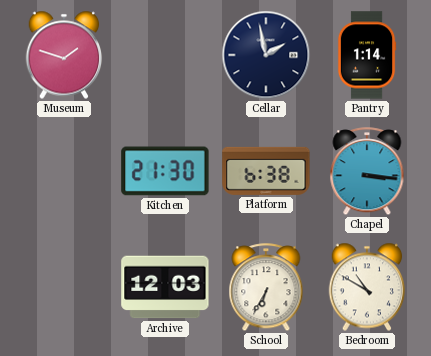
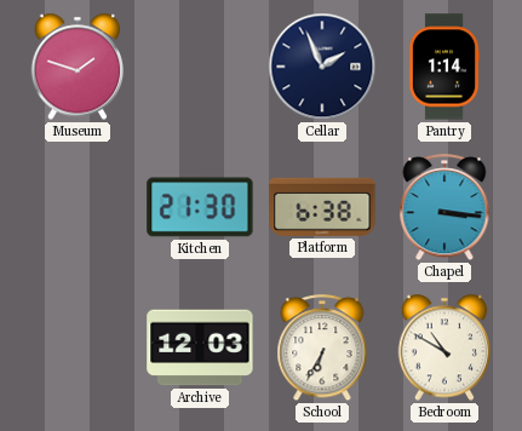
Cellar: 1:58 -> 1:56 (322, 67)
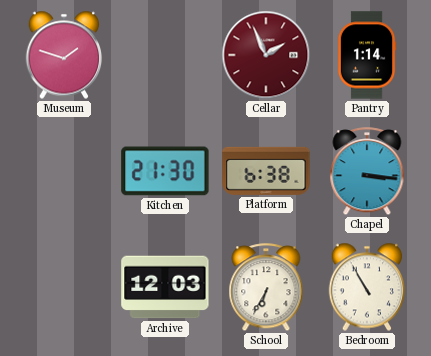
Cellar dial: navy -> burgundy (266, 55)
Bedroom: 10:50 -> 10:55 (367, 287)
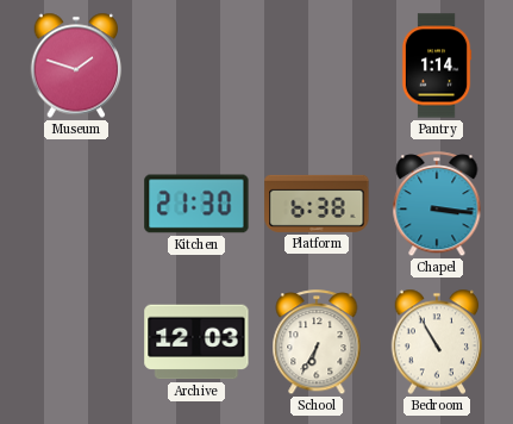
Cellar: 1:56 -> none (266, 55)
